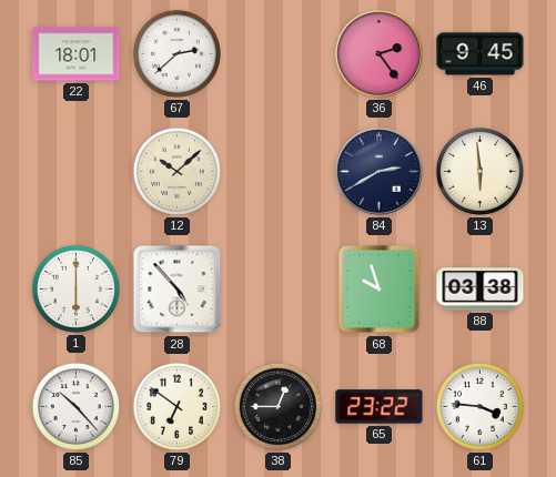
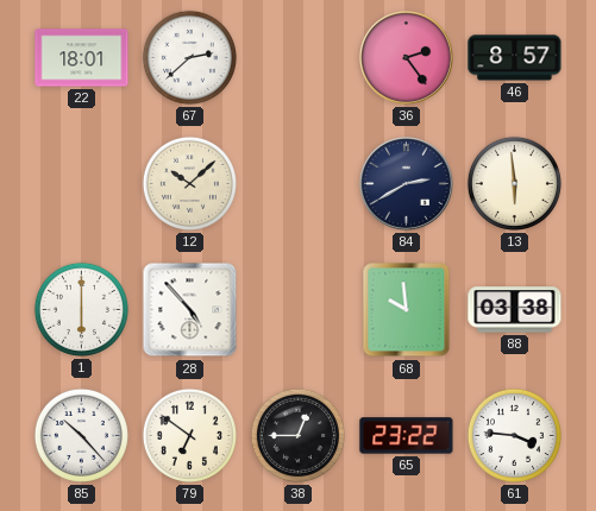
46: 9:45 -> 8:57 (515, 58)
68: 9:57 -> 9:59 (407, 310)
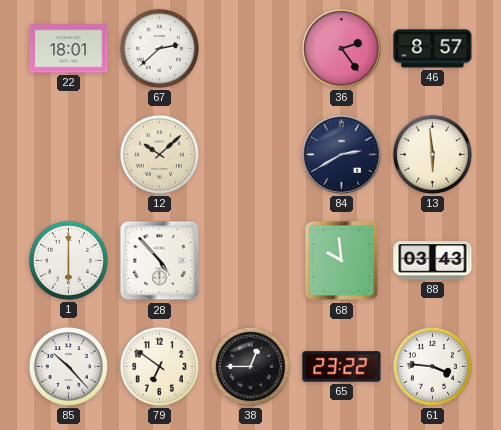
88: 03:38 -> 03:43 (433, 261)
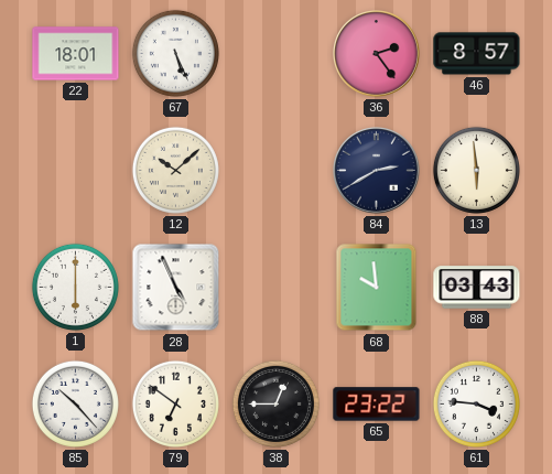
67: 2:38 -> 5:26 (175, 53)
28: 4:53 -> 4:56 (176, 288)
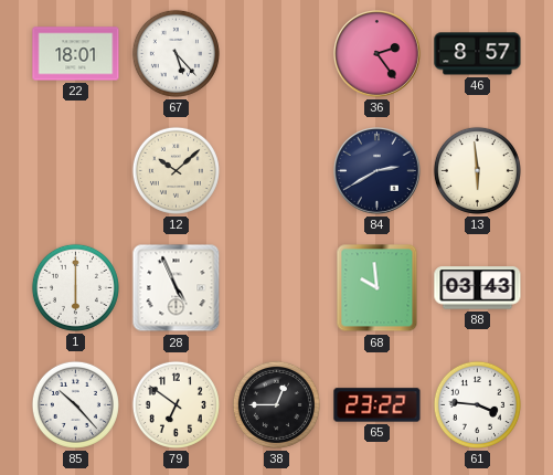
67: 5:26 -> 5:23 (176, 53)
